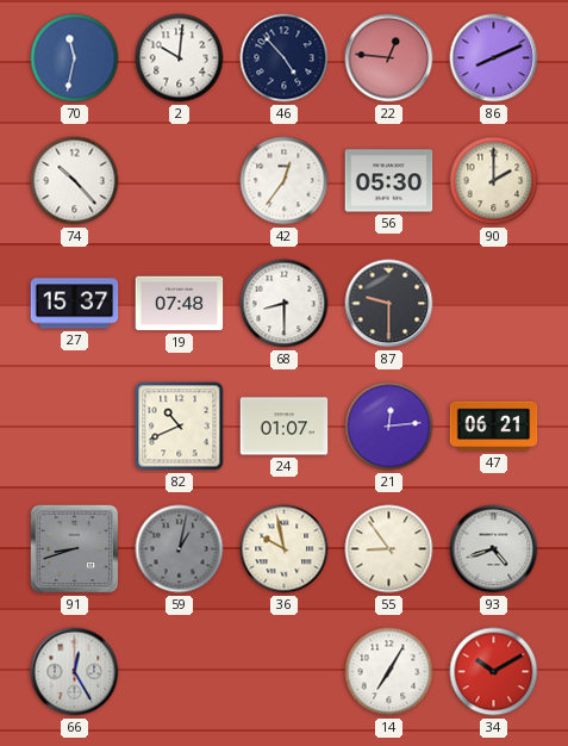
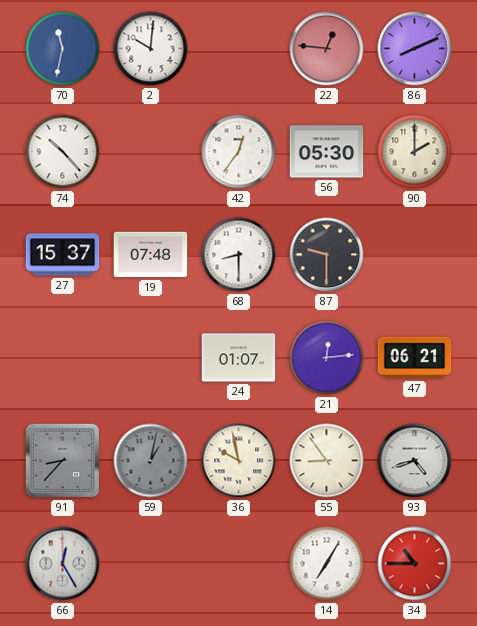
46: 4:53 -> none (285, 58)
82: 10:41 -> none (180, 427)
91: 8:42 -> 8:37 (63, 461)
34: 10:10 -> 10:45 (415, 564)
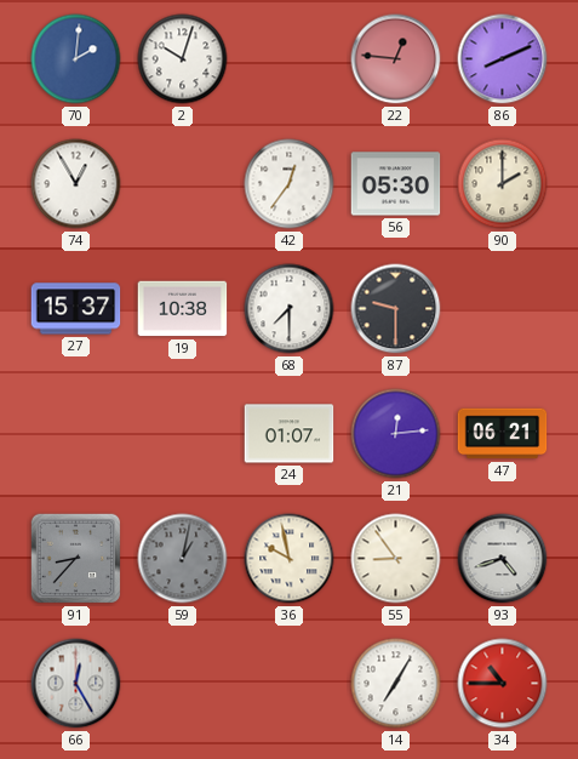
70: 11:32 -> 2:01 (76, 59)
2: 10:01 -> 10:03 (183, 59)
74: 10:23 -> 12:55 (76, 184)
19: 07:48 -> 10:38 (183, 309)
68: 8:30 -> 7:30 (290, 309)
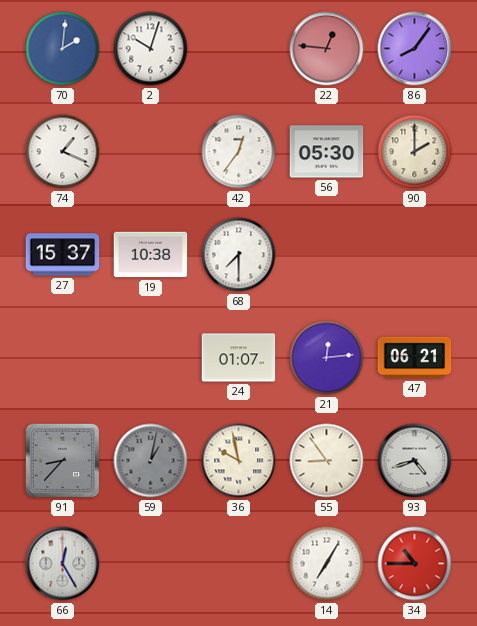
86: 8:11 -> 8:06 (415, 49)
74: 12:55 -> 1:19 (63, 152)
87: 9:30 -> none (396, 309)
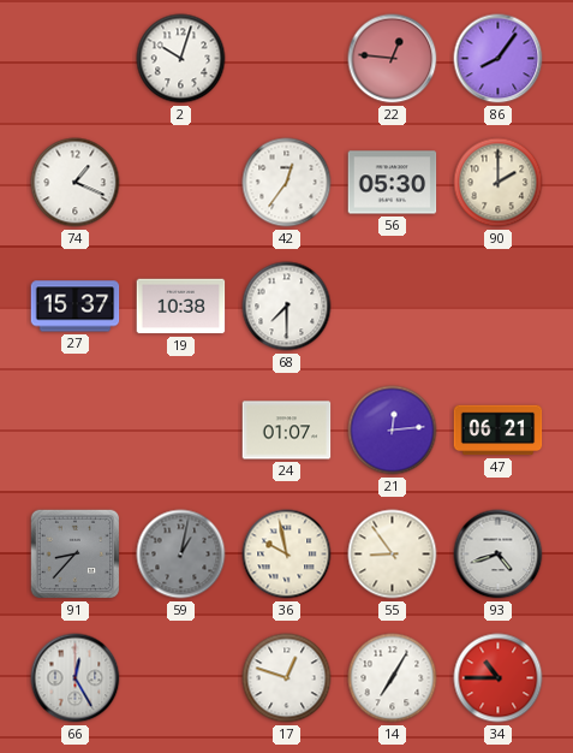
70: 2:01 -> none (63, 49)
17: none -> 12:48 (287, 678)
